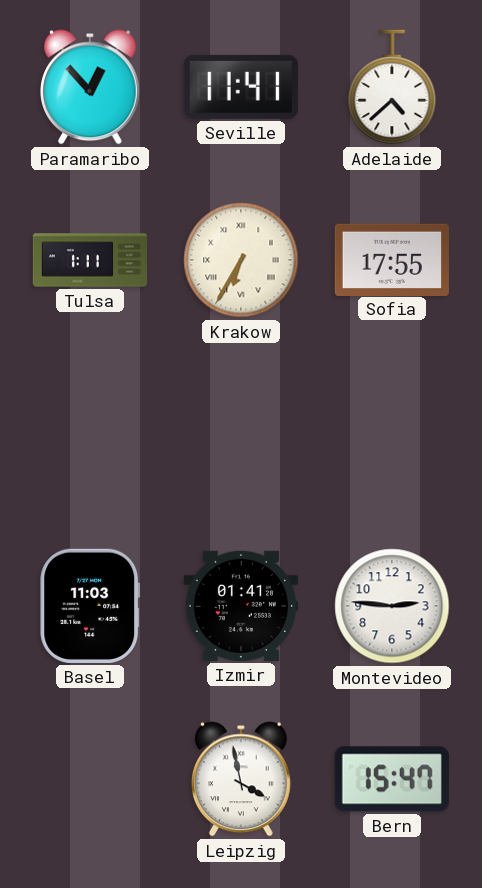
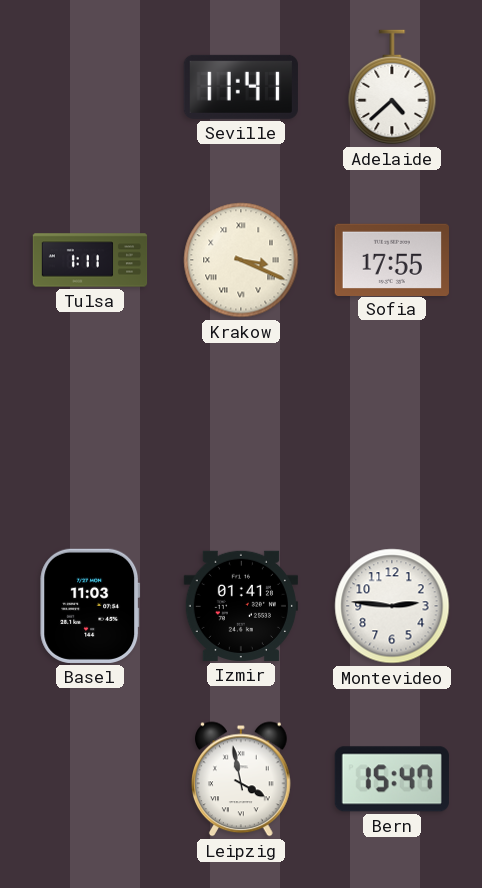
Paramaribo: 12:53 -> none (91, 87)
Krakow: 6:35 -> 3:19 (241, 260)
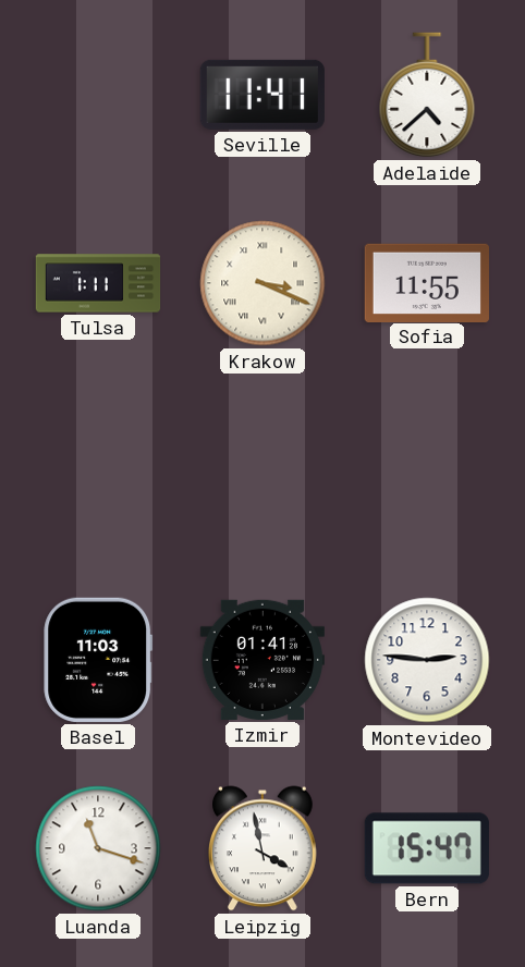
Sofia: 17:55 -> 11:55 (427, 282)
Luanda: none -> 11:18 (98, 848)
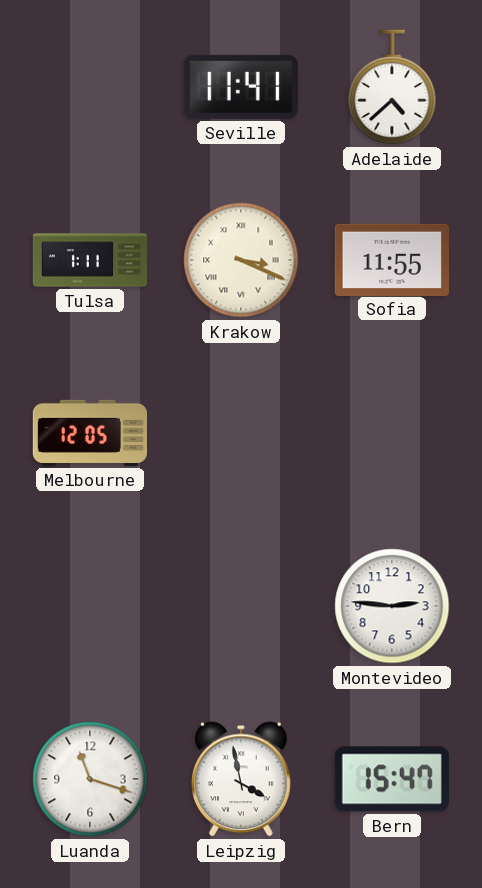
Melbourne: none -> 12:05 (89, 433)
Basel: 11:03 -> none (98, 660)
Izmir: 01:41 -> none (262, 660)
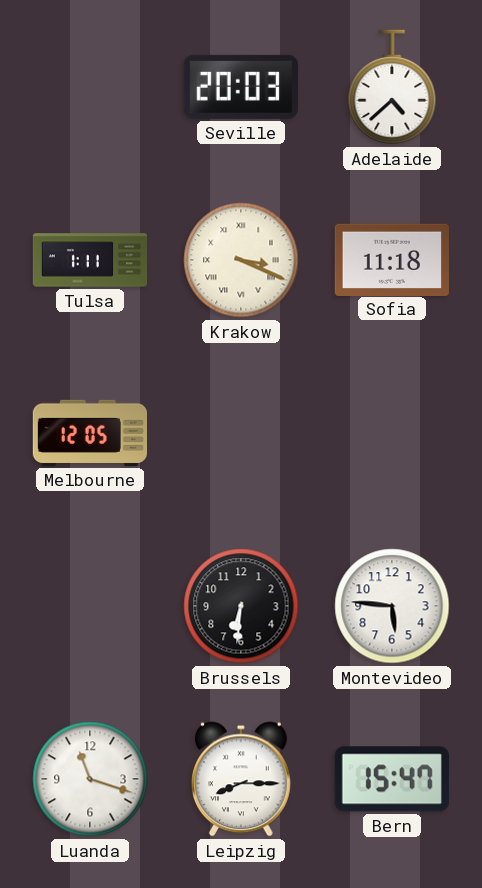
Seville: 11:41 -> 20:03 (241, 87)
Sofia: 11:55 -> 11:18 (392, 259)
Brussels: none -> 6:31 (241, 606)
Montevideo: 2:46 -> 5:46 (392, 606)
Leipzig: 3:58 -> 8:15 (242, 779)
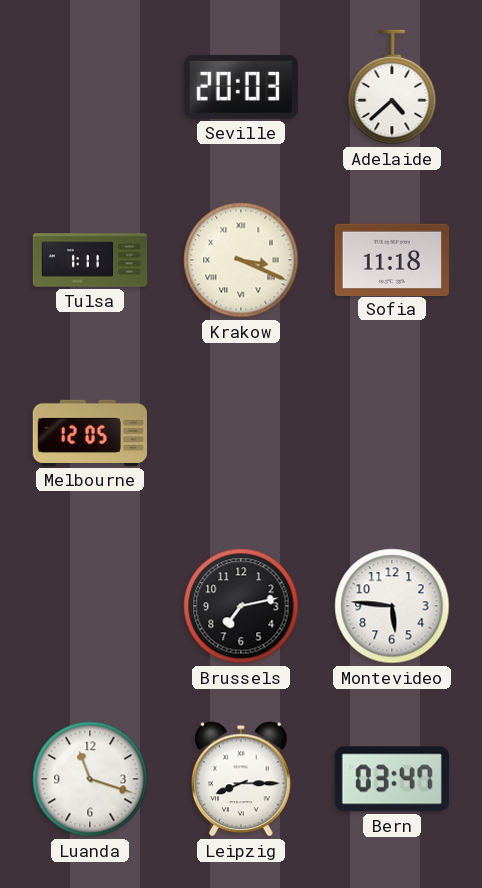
Brussels: 6:31 -> 7:13 (241, 606)
Bern: 15:47 -> 03:47 (392, 779)
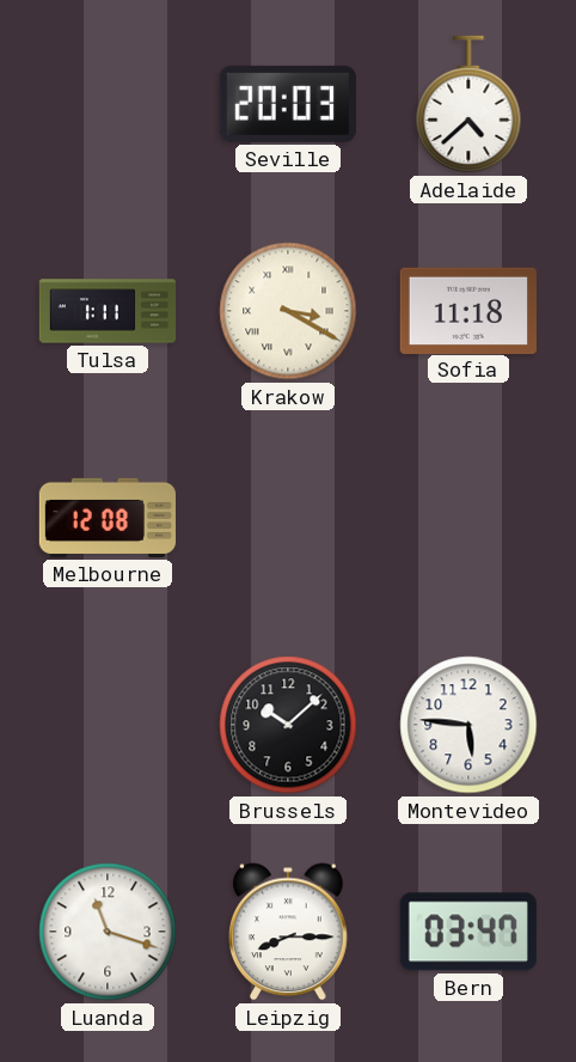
Krakow: 3:19 -> 3:20 (288, 311)
Melbourne: 12:05 -> 12:08 (106, 518)
Brussels: 7:13 -> 10:08 (288, 725)
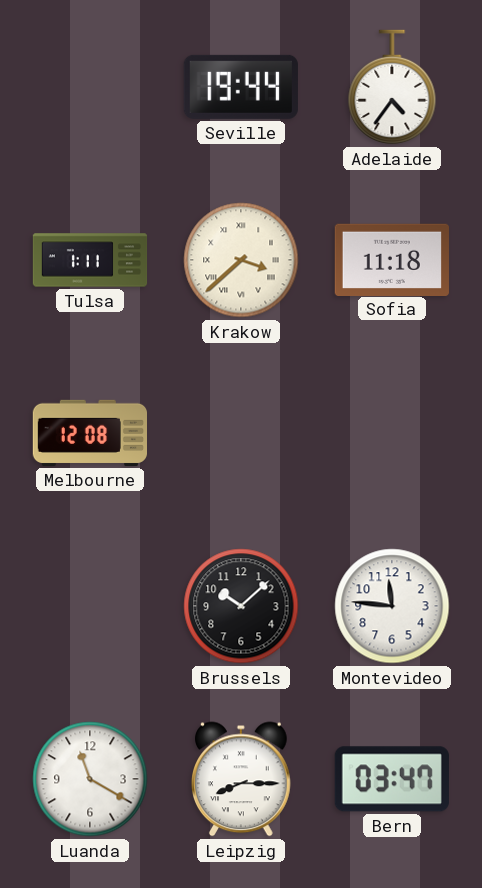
Seville: 20:03 -> 19:44 (241, 87)
Adelaide: 4:38 -> 4:36 (392, 87)
Krakow: 3:20 -> 3:38 (241, 260)
Montevideo: 5:46 -> 11:46 (392, 606)
Luanda: 11:18 -> 11:20 (90, 779)
